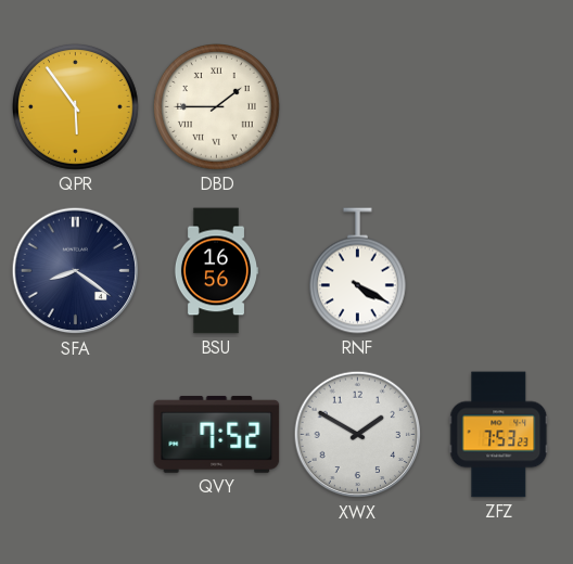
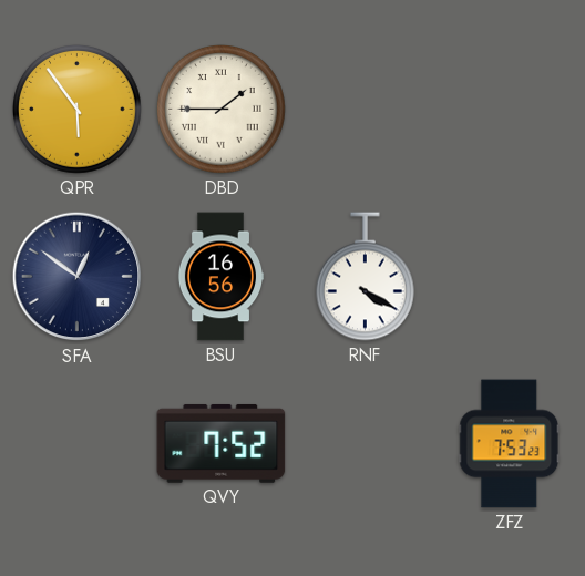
SFA: 8:21 -> 12:51 (78, 277)
XWX: 1:50 -> none (358, 435)
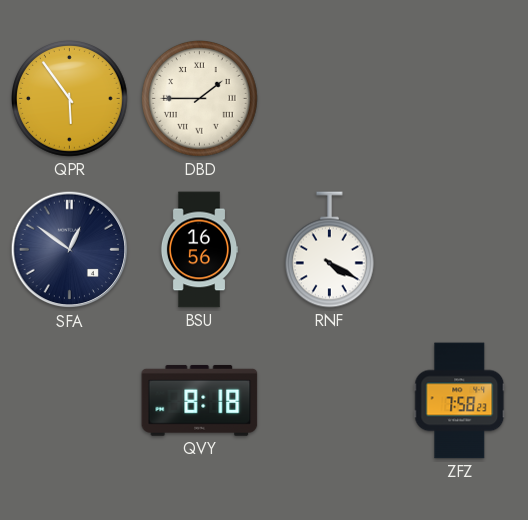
QVY: 7:52 -> 8:18 (200, 400)
ZFZ: 7:53 -> 7:58 (460, 401)
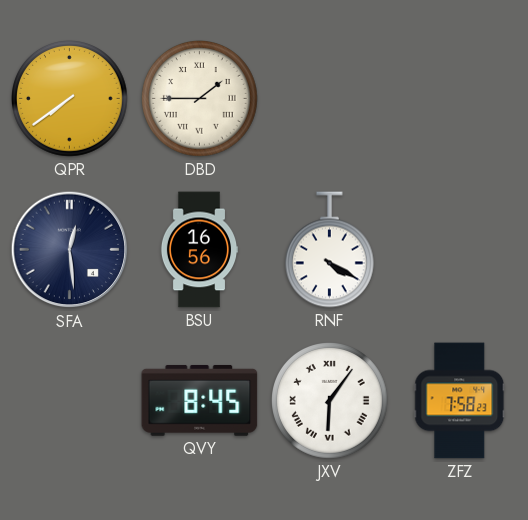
QPR: 5:54 -> 7:39 (70, 99)
SFA: 12:51 -> 12:29 (70, 250)
QVY: 8:18 -> 8:45 (200, 400)
JXV: none -> 6:06 (330, 401)
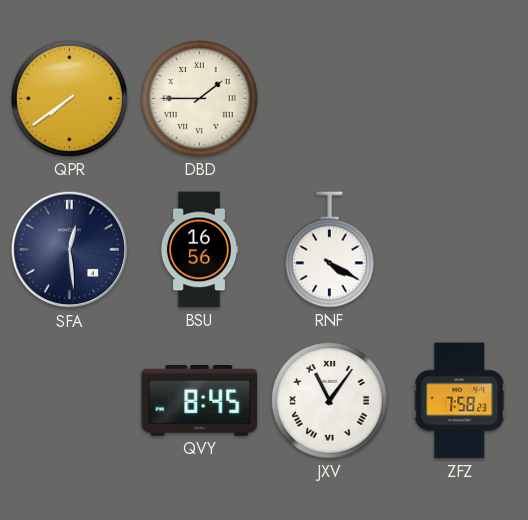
JXV: 6:06 -> 11:06 (330, 401)
